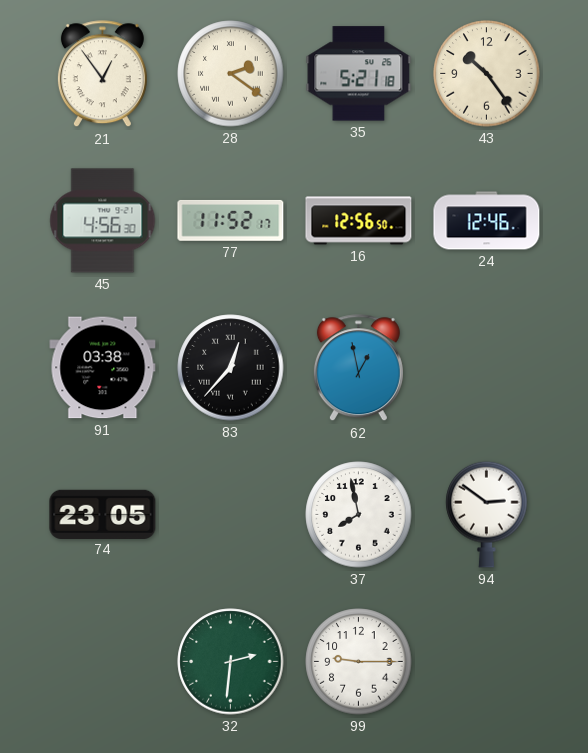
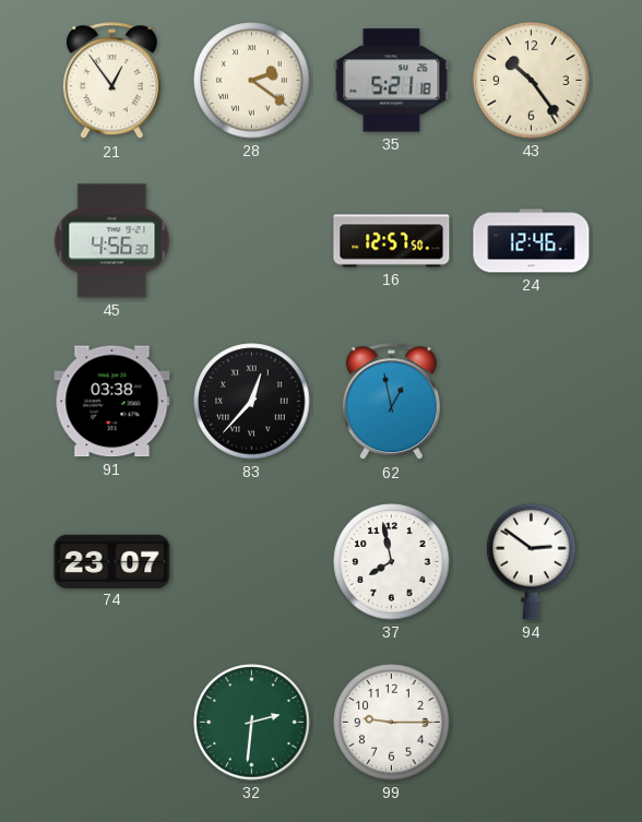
77: 11:52 -> none (231, 220)
16: 12:56 -> 12:57 (392, 241)
74: 23:05 -> 23:07 (112, 561)
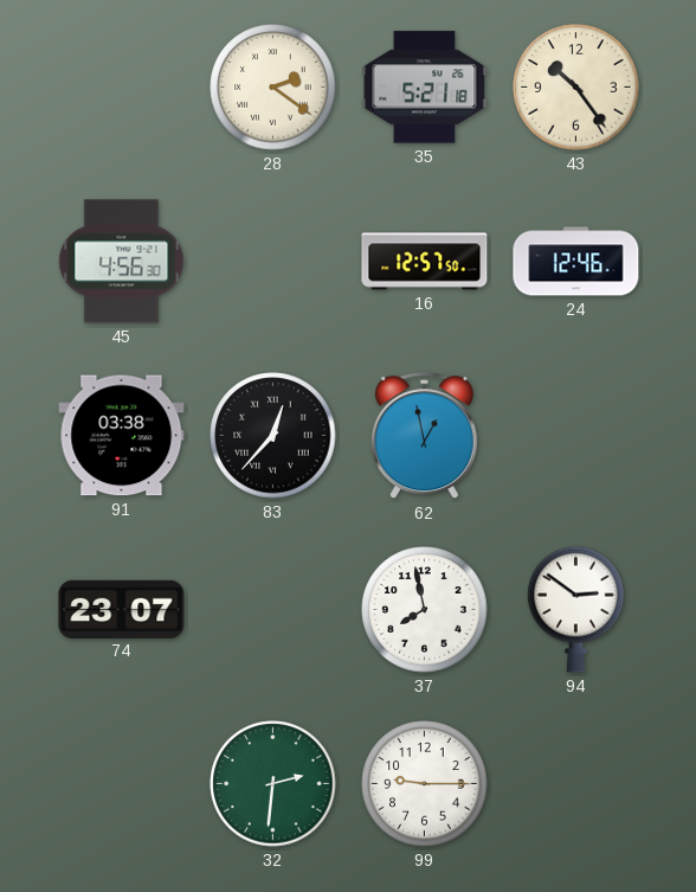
21: 12:54 -> none (111, 81)
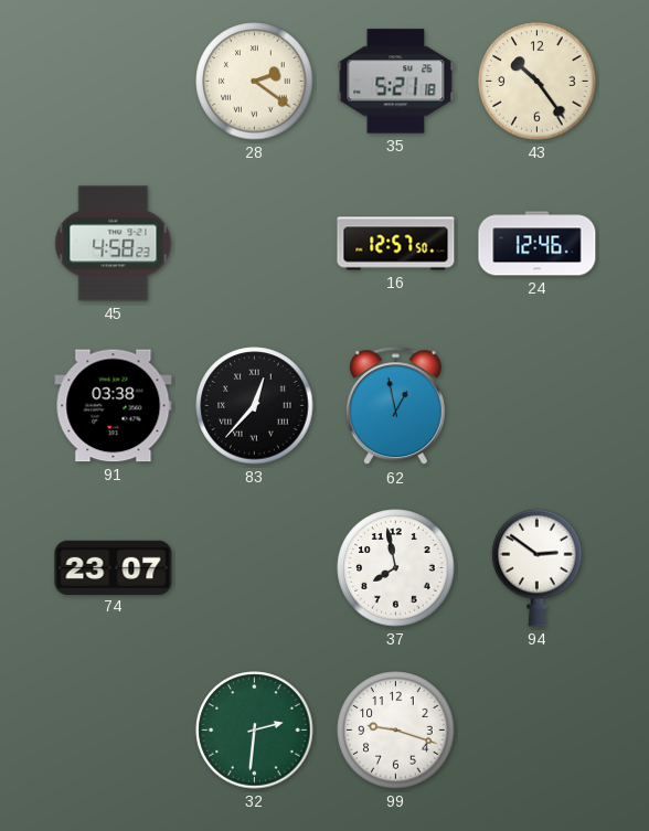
45: 4:56 -> 4:58 (114, 244)
99: 9:15 -> 9:18 (396, 731)
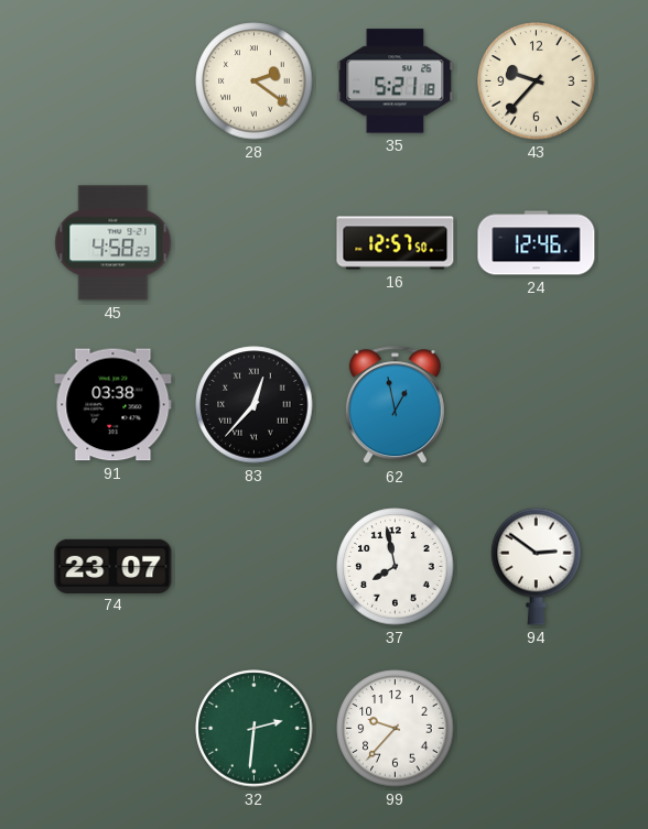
43: 10:24 -> 9:37 (537, 81)
99: 9:18 -> 9:37 (396, 729)
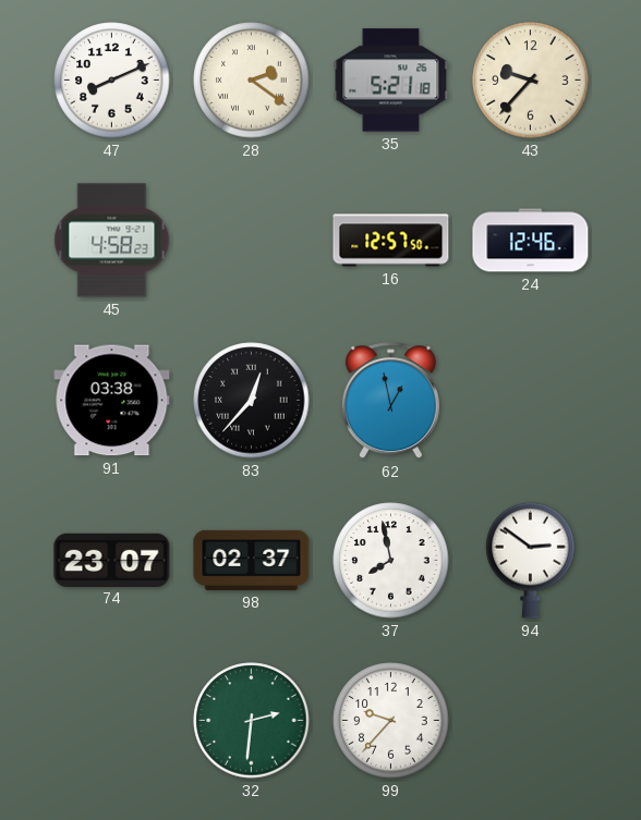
47: none -> 8:11 (112, 81)
98: none -> 02:37 (252, 560)
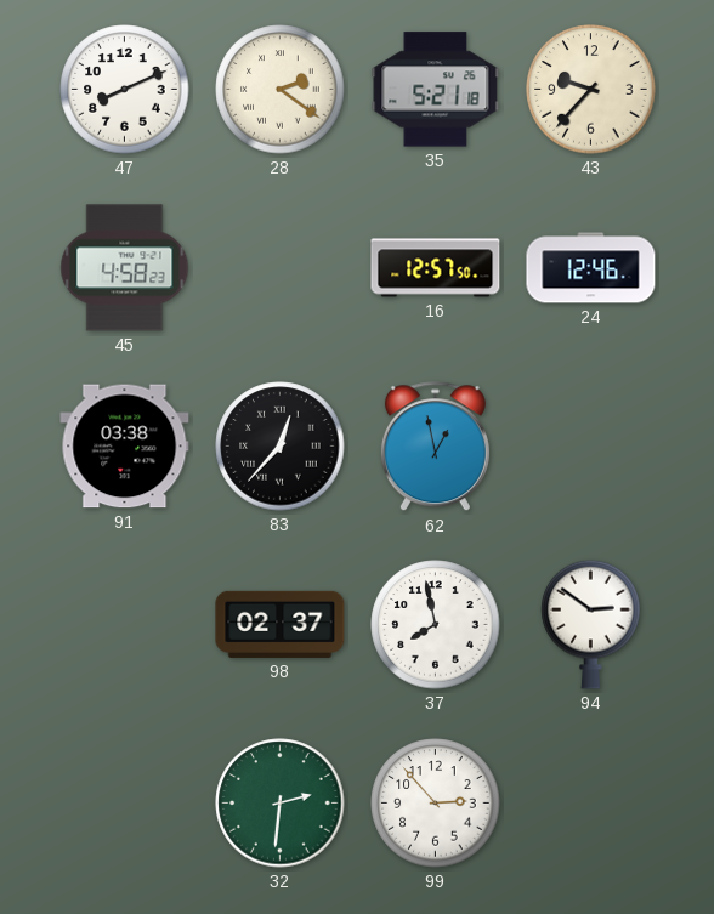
74: 23:07 -> none (112, 560)
99: 9:37 -> 2:53 (436, 804)
